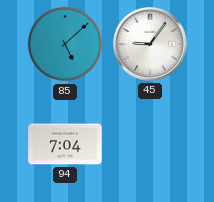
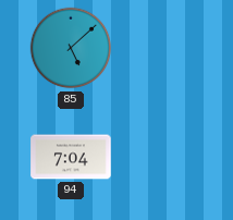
45: 9:06 -> none (150, 44)
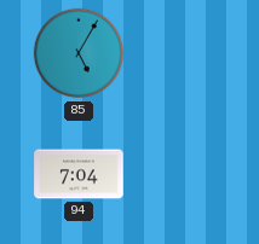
85: 5:08 -> 5:05 (79, 53)
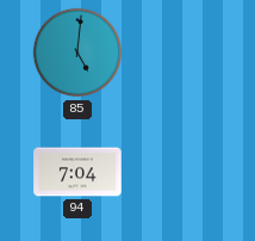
85: 5:05 -> 5:01 (77, 52)
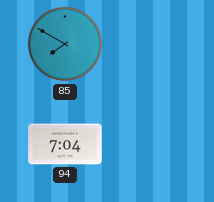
85: 5:01 -> 7:50 (65, 44)
